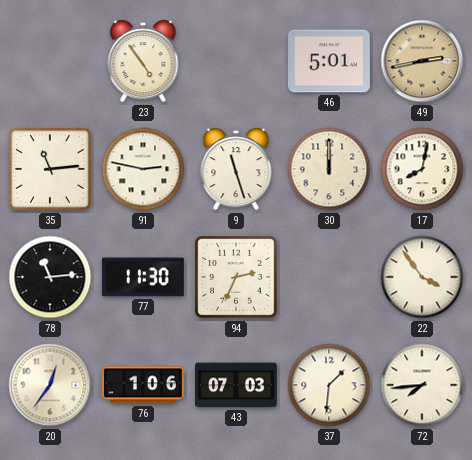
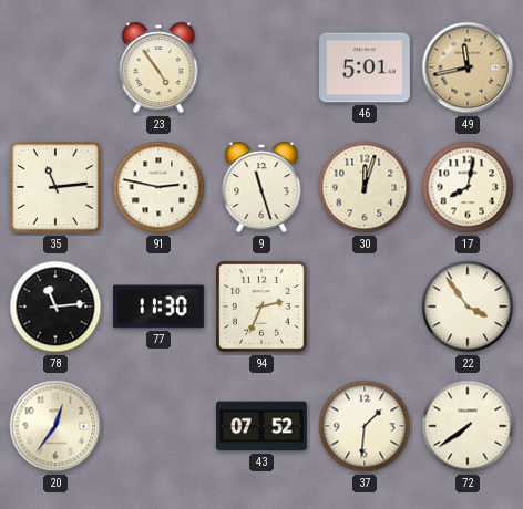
49: 2:43 -> 11:43 (468, 67)
30: 12:00 -> 12:03 (365, 187)
76: 1:06 -> none (144, 385)
43: 07:03 -> 07:52 (263, 426)
72: 7:44 -> 7:39 (468, 426)
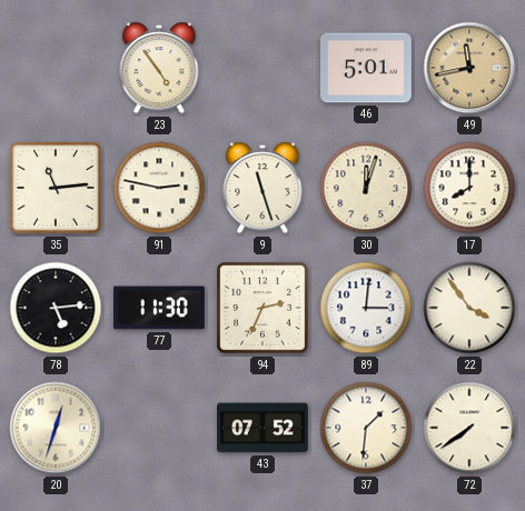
17: 8:02 -> 8:00 (469, 188)
78: 11:14 -> 5:14 (56, 308)
89: none -> 3:01 (366, 308)
20: 12:36 -> 12:33 (56, 428)
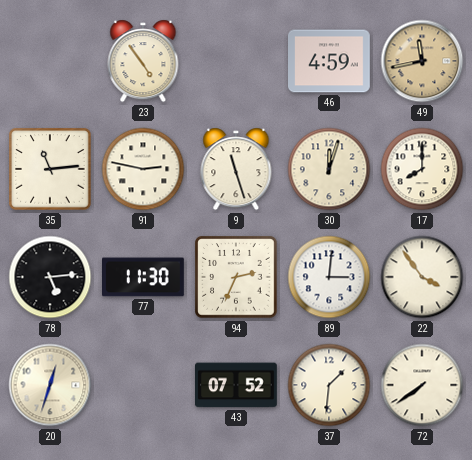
46: 5:01 -> 4:59 (330, 61)
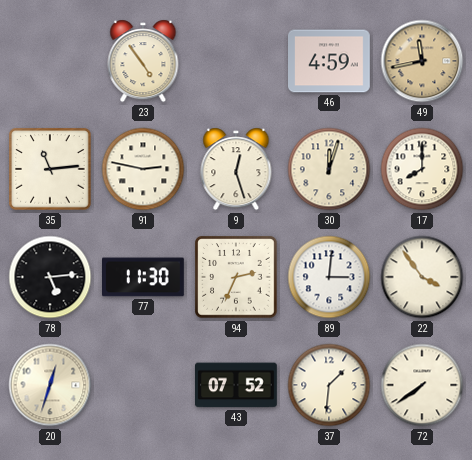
9: 11:27 -> 12:27 (236, 169)
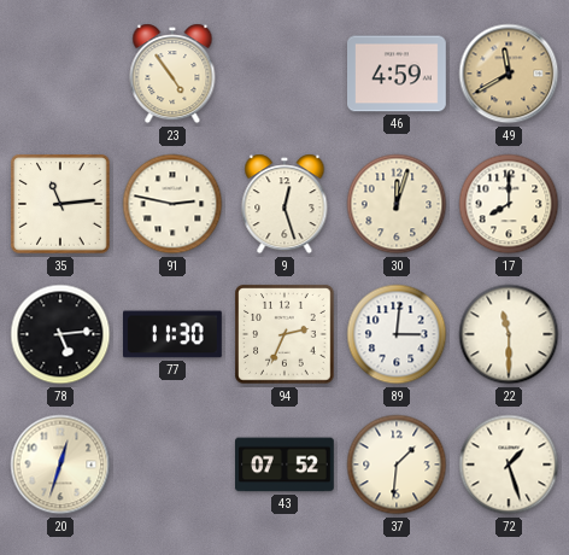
49: 11:43 -> 11:40 (509, 74)
22: 3:54 -> 11:30 (509, 334)
72: 7:39 -> 1:27 (509, 465)
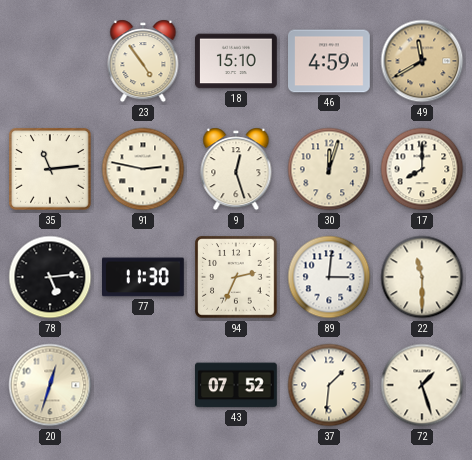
18: none -> 15:10 (237, 61)
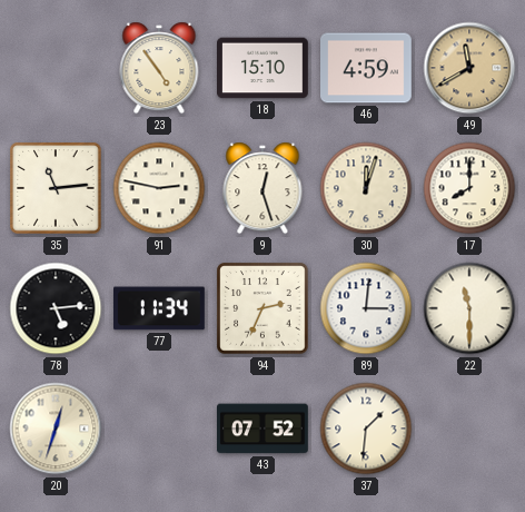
77: 11:30 -> 11:34 (160, 308)
72: 1:27 -> none (422, 385)
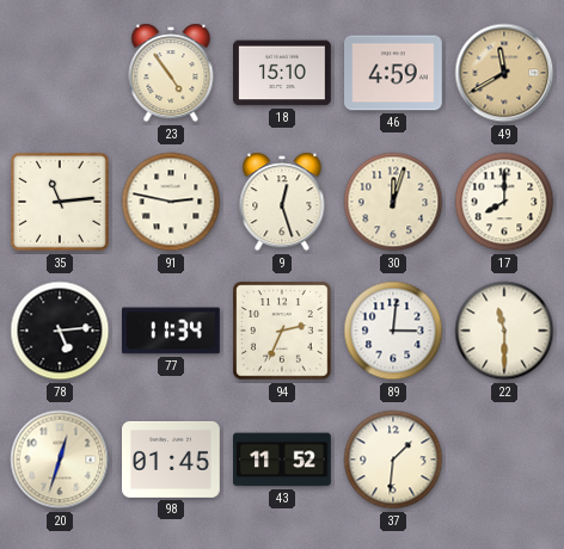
98: none -> 01:45 (172, 459)
43: 07:52 -> 11:52 (283, 459)
